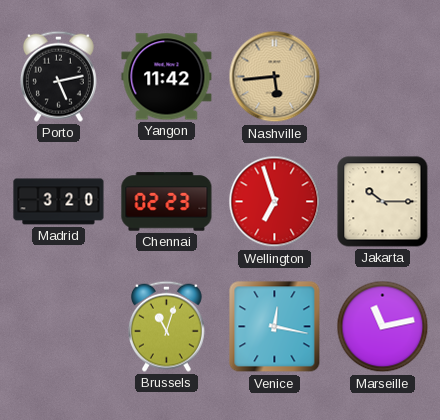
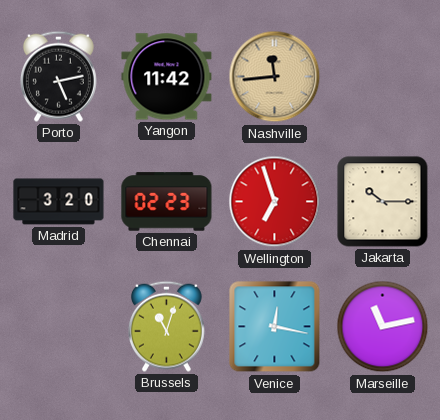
Nashville: 5:44 -> 11:44 (275, 77)
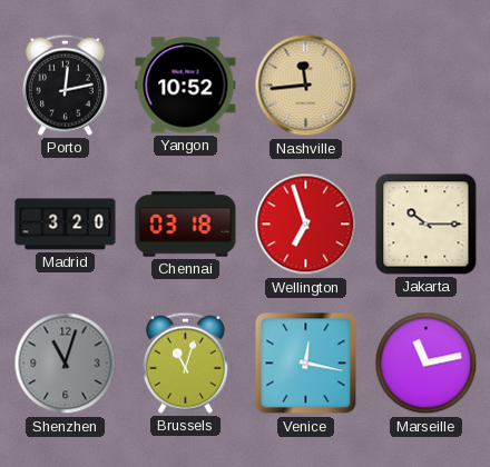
Porto: 5:13 -> 12:13 (65, 85)
Yangon: 11:42 -> 10:52 (186, 86)
Chennai: 02:23 -> 03:18 (186, 225)
Shenzhen: none -> 11:03 (66, 364)
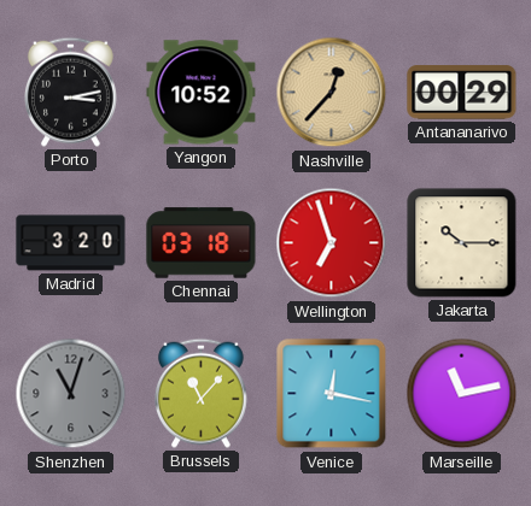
Porto: 12:13 -> 3:13 (70, 92)
Nashville: 11:44 -> 12:37 (332, 93)
Antananarivo: none -> 00:29 (462, 93)
Brussels: 11:03 -> 11:07 (200, 393)
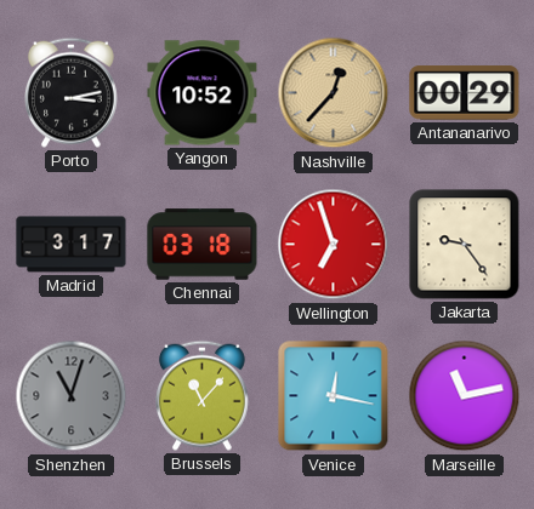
Madrid: 3:20 -> 3:17 (72, 245)
Jakarta: 10:15 -> 9:24 (465, 245)
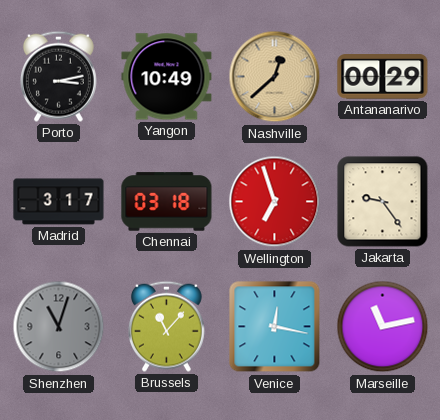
Yangon: 10:52 -> 10:49 (167, 77)
Nashville: 12:37 -> 12:38 (275, 77)
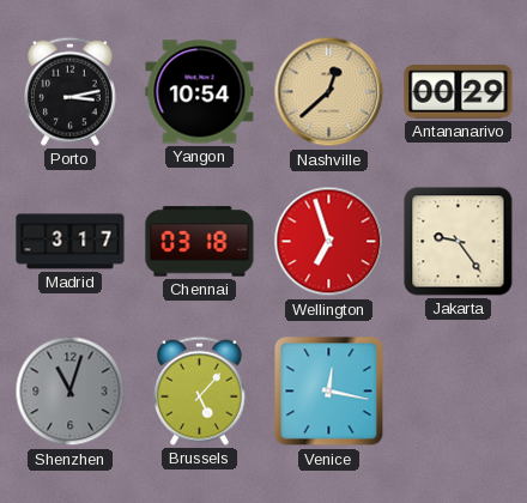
Yangon: 10:49 -> 10:54 (200, 92)
Brussels: 11:07 -> 5:07 (199, 390)
Marseille: 11:13 -> none (383, 327)
